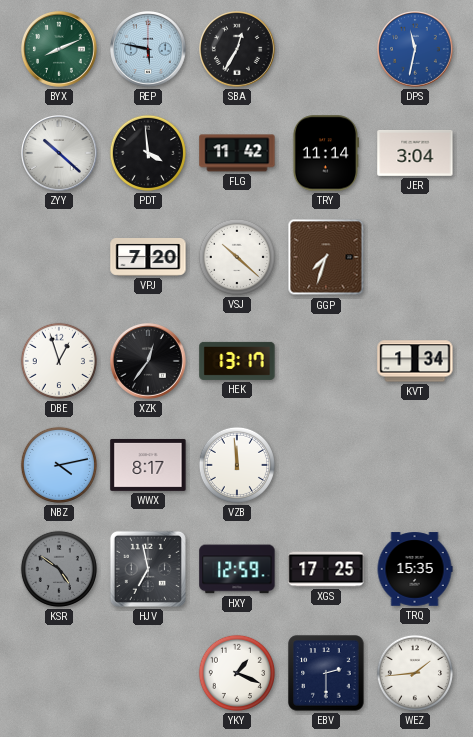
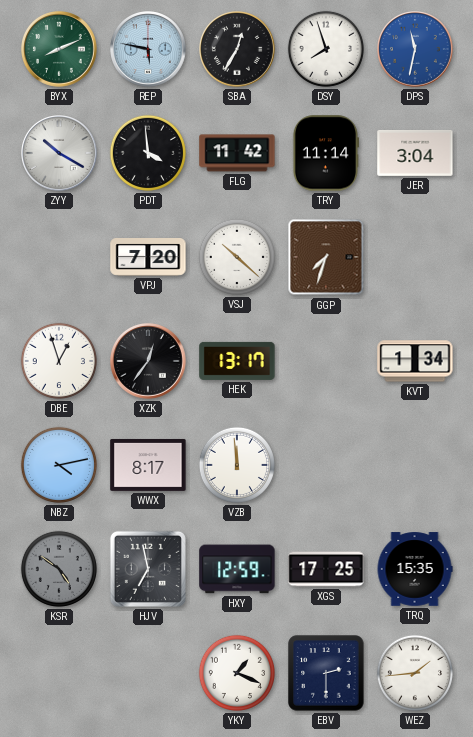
DSY: none -> 7:57 (326, 49)
ZYY: 10:22 -> 10:20 (60, 154)
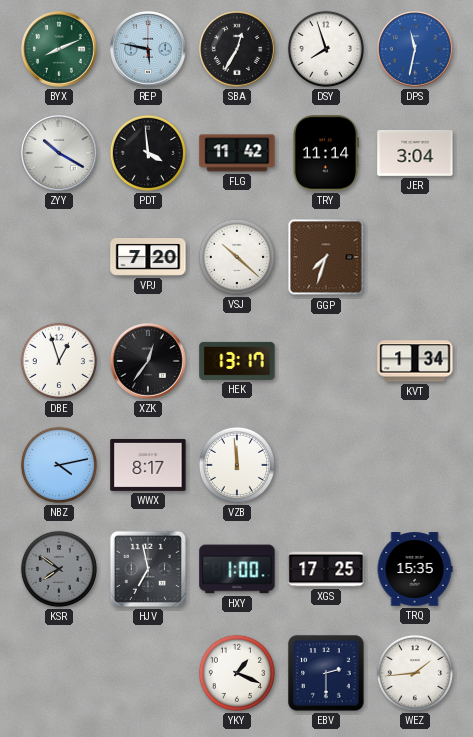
KSR: 4:51 -> 7:51 (59, 569)
HXY: 12:59 -> 1:00 (237, 569)
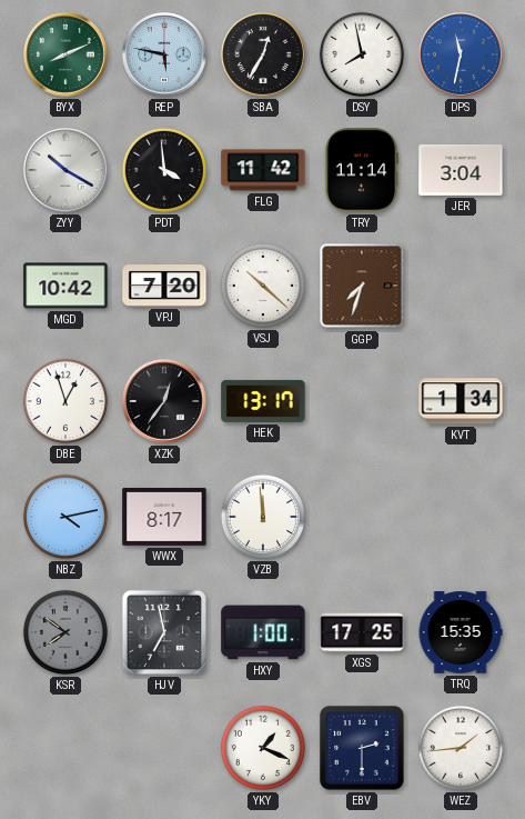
DSY: 7:57 -> 7:58 (362, 54)
MGD: none -> 10:42 (65, 286)
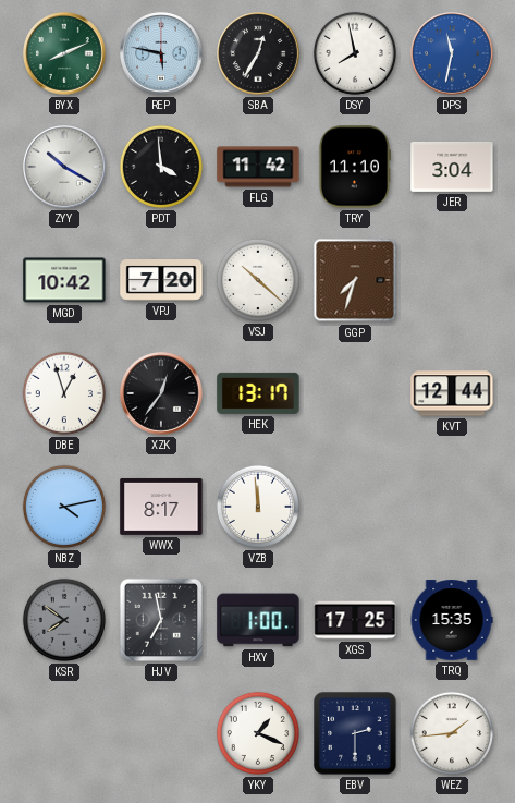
TRY: 11:14 -> 11:10 (354, 167)
KVT: 1:34 -> 12:44 (452, 393)
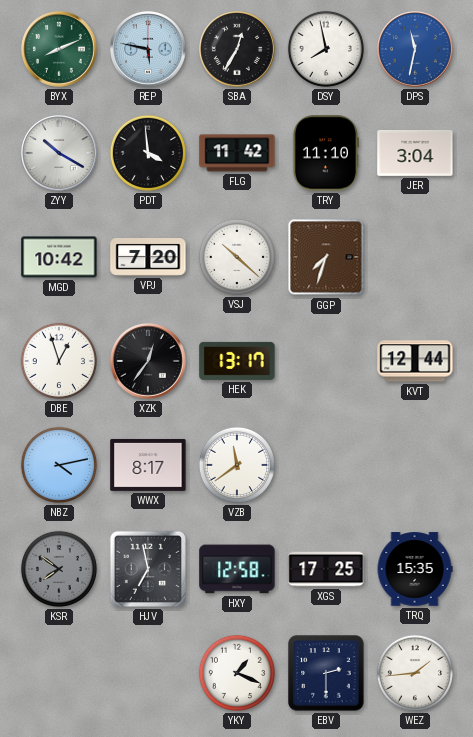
VZB: 11:59 -> 11:39 (237, 465)
HXY: 1:00 -> 12:58 (237, 569)
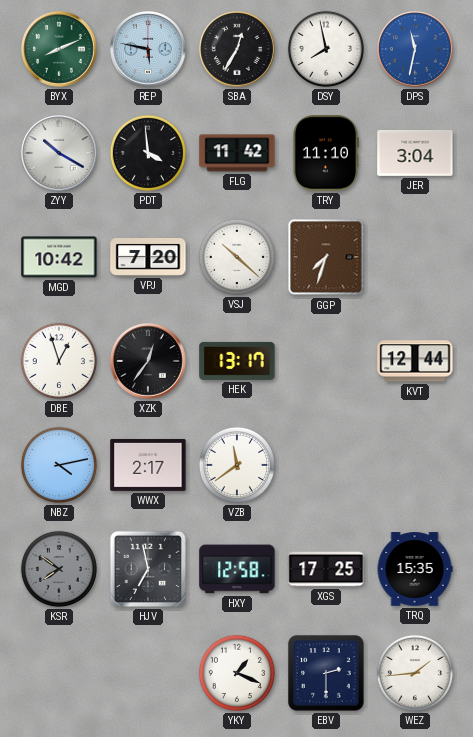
WWX: 8:17 -> 2:17 (148, 465)
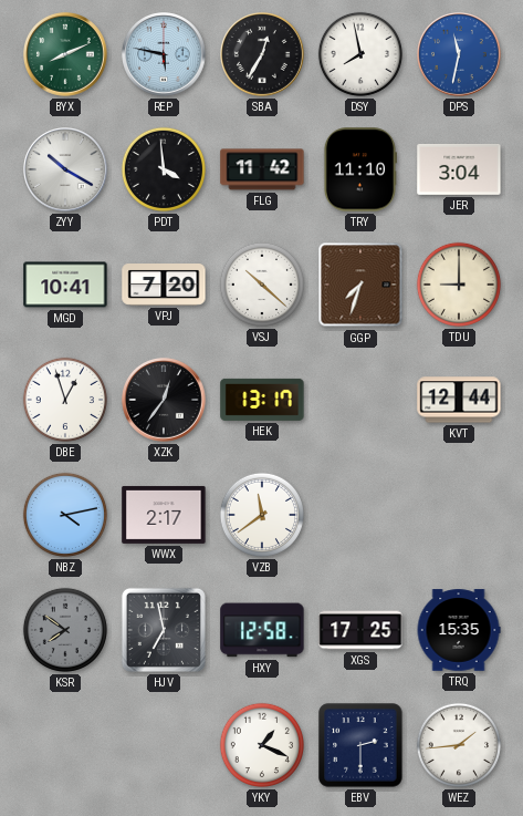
MGD: 10:42 -> 10:41 (65, 285)
TDU: none -> 9:00 (459, 285)
